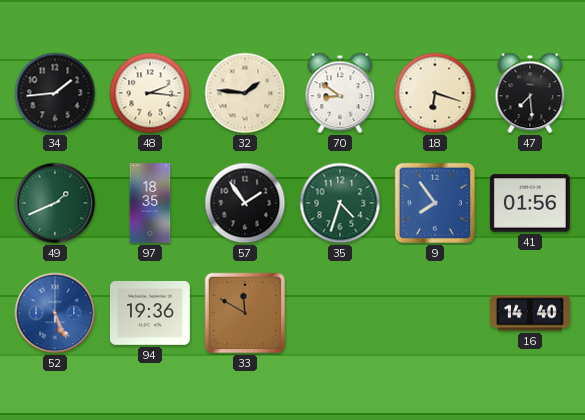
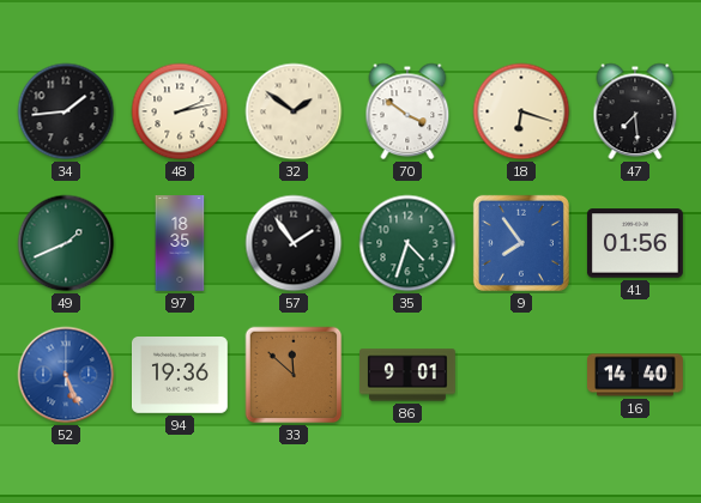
48: 2:16 -> 2:13 (180, 111)
32: 1:46 -> 1:51 (294, 111)
70: 8:51 -> 3:51 (407, 111)
33: 11:50 -> 11:52 (294, 375)
86: none -> 9:01 (409, 375)
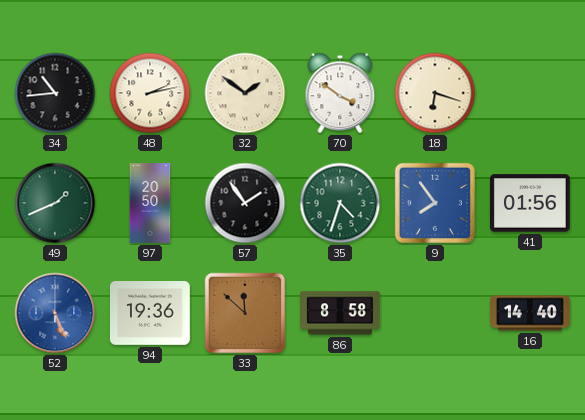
34: 1:44 -> 10:44 (55, 93)
47: 7:29 -> none (635, 111)
97: 18:35 -> 20:50 (150, 204)
86: 9:01 -> 8:58 (341, 313)
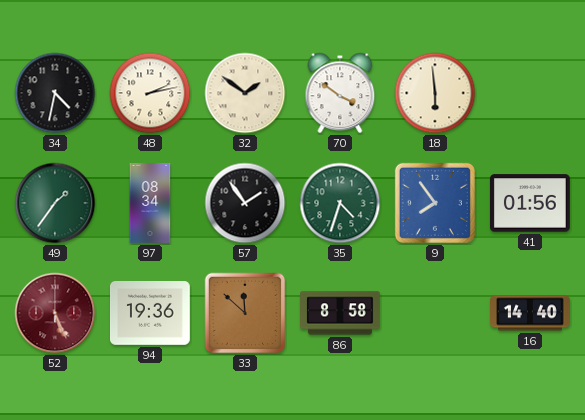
34: 10:44 -> 4:32 (55, 93)
18: 6:18 -> 5:59 (435, 93)
49: 1:41 -> 1:36 (55, 203)
97: 20:50 -> 08:34 (150, 204)
52 dial: blue -> burgundy (55, 313)
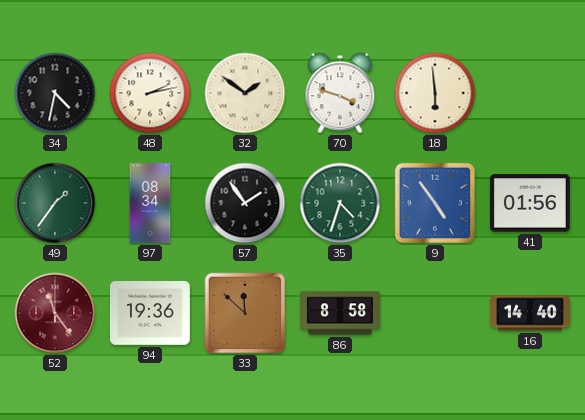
70: 3:51 -> 3:48 (340, 93)
9: 7:54 -> 4:54 (435, 203)
52: 5:26 -> 11:24 (55, 313)
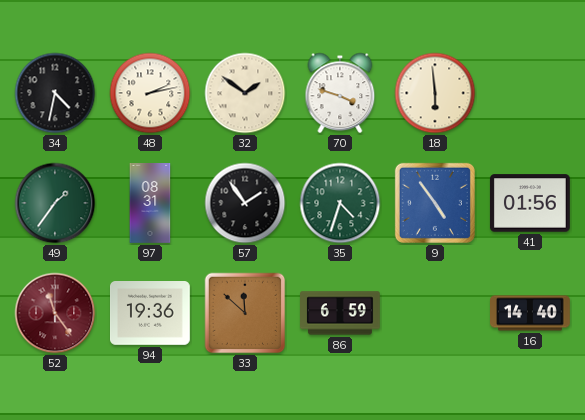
97: 08:34 -> 08:31 (150, 204)
86: 8:58 -> 6:59 (341, 313)
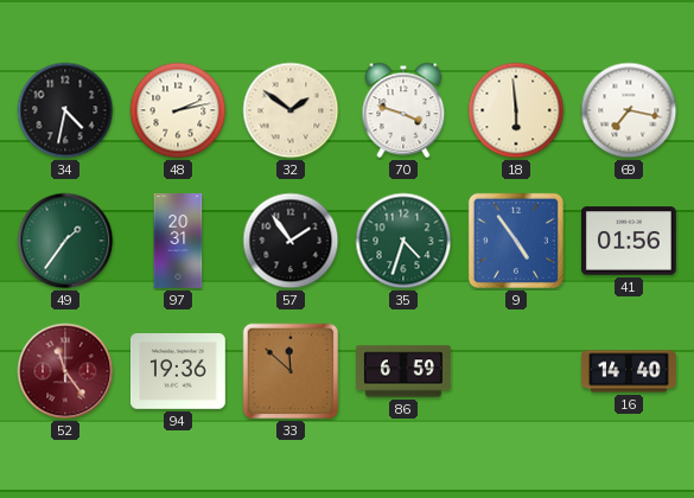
69: none -> 7:17 (629, 110)
97: 08:31 -> 20:31 (178, 242)
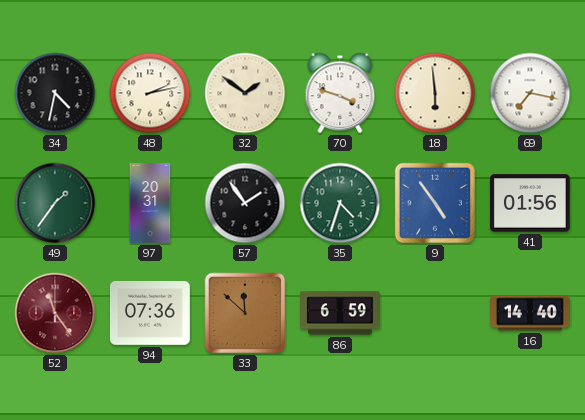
94: 19:36 -> 07:36 (151, 314)
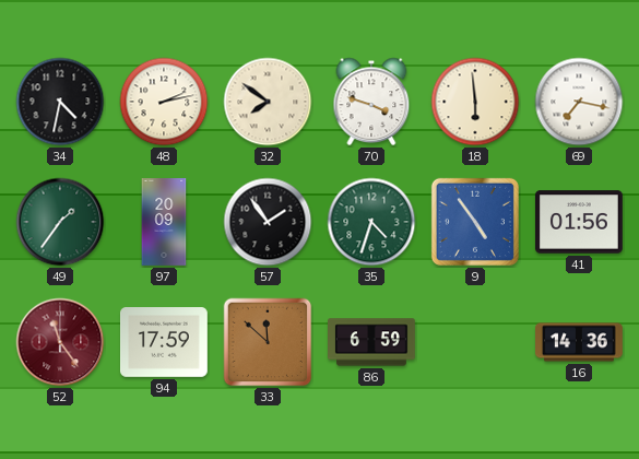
32: 1:51 -> 7:51 (268, 102)
97: 20:31 -> 20:09 (164, 223)
94: 07:36 -> 17:59 (165, 343)
16: 14:40 -> 14:36 (580, 342)
